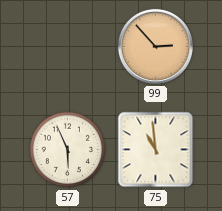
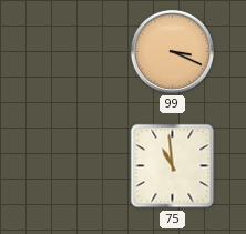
99: 2:53 -> 3:19 (172, 51)
57: 5:56 -> none (68, 150)
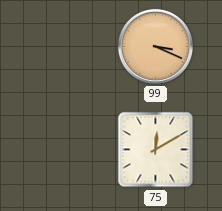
75: 10:59 -> 12:10 (156, 150)
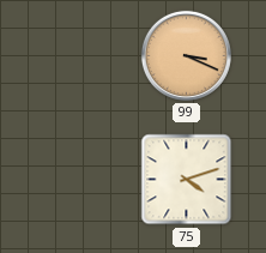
75: 12:10 -> 4:12 (187, 180)
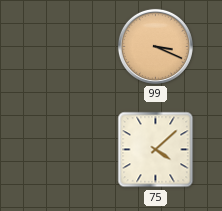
75: 4:12 -> 4:08 (156, 150)
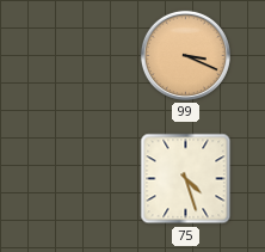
75: 4:08 -> 4:27 (186, 179)
